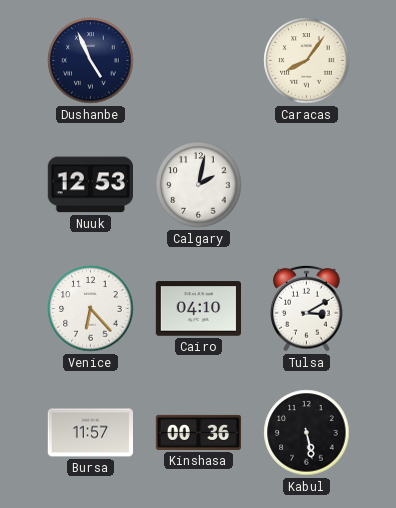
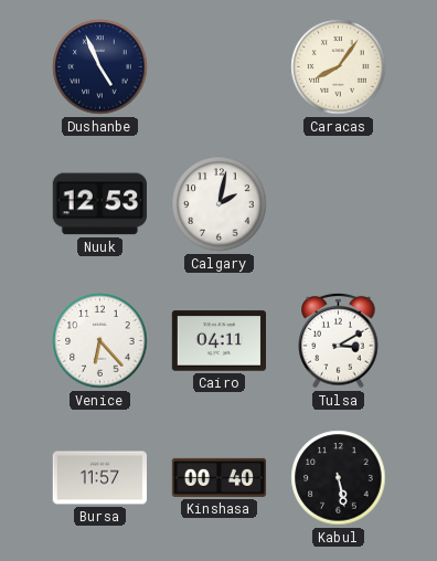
Cairo: 04:10 -> 04:11 (220, 341)
Kinshasa: 00:36 -> 00:40 (220, 477)
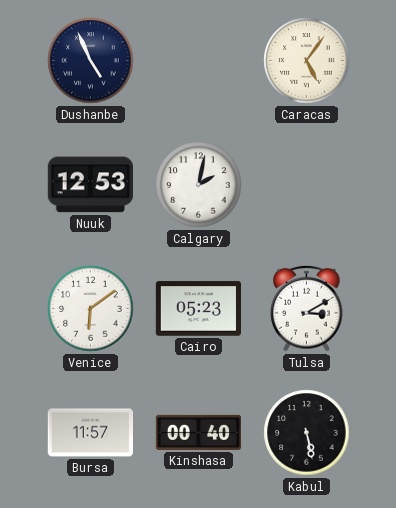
Caracas: 8:06 -> 5:06 (307, 61)
Venice: 6:23 -> 6:09 (91, 309)
Cairo: 04:11 -> 05:23 (199, 309)
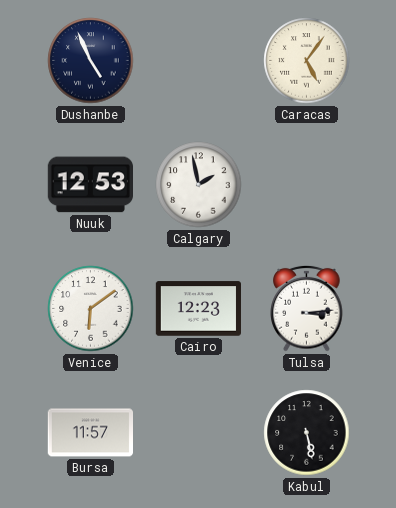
Calgary: 2:02 -> 1:58 (199, 185)
Cairo: 05:23 -> 12:23 (199, 309)
Tulsa: 3:10 -> 3:14 (307, 308)
Kinshasa: 00:40 -> none (199, 432)
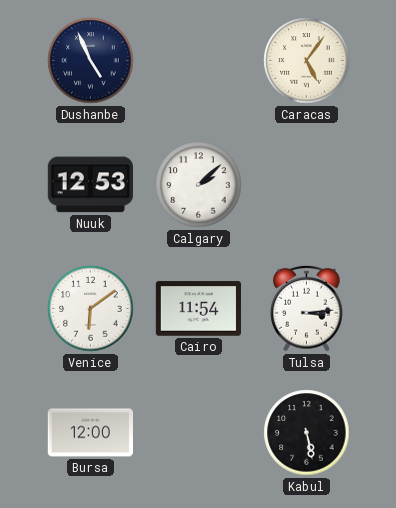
Calgary: 1:58 -> 2:08 (199, 185)
Cairo: 12:23 -> 11:54 (199, 309)
Bursa: 11:57 -> 12:00 (90, 433)
